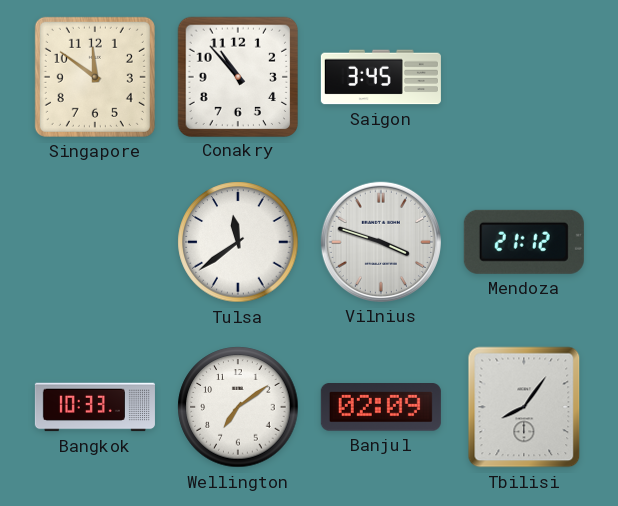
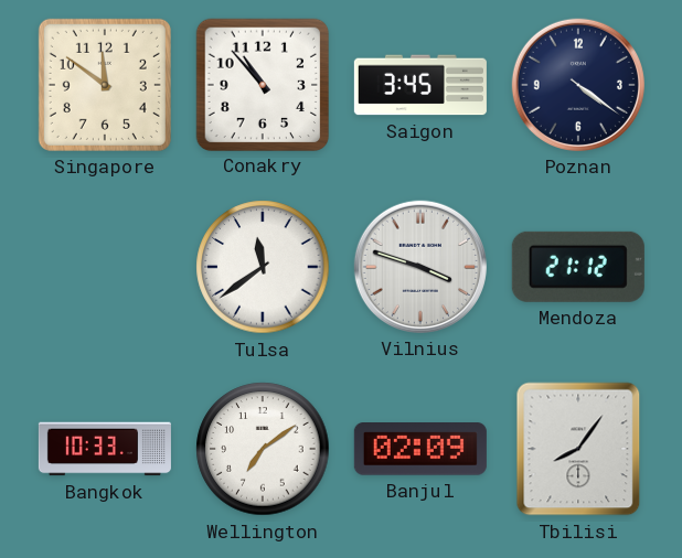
Poznan: none -> 4:21 (578, 85)
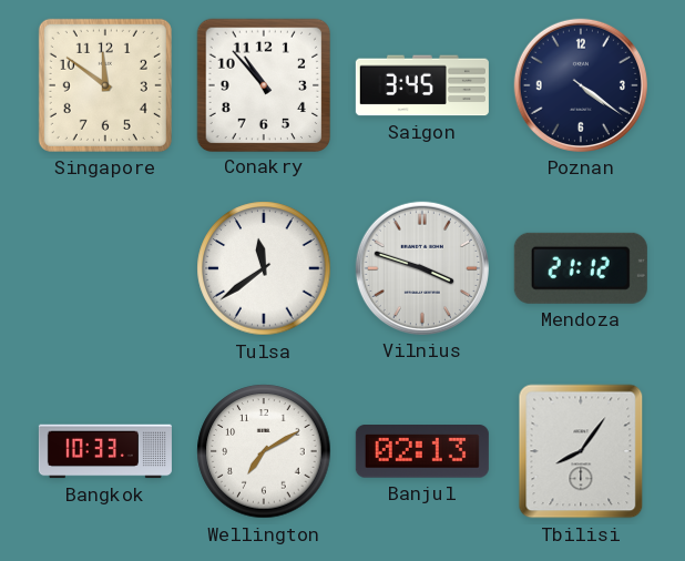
Wellington: 7:09 -> 7:10 (264, 451)
Banjul: 02:09 -> 02:13 (422, 452)
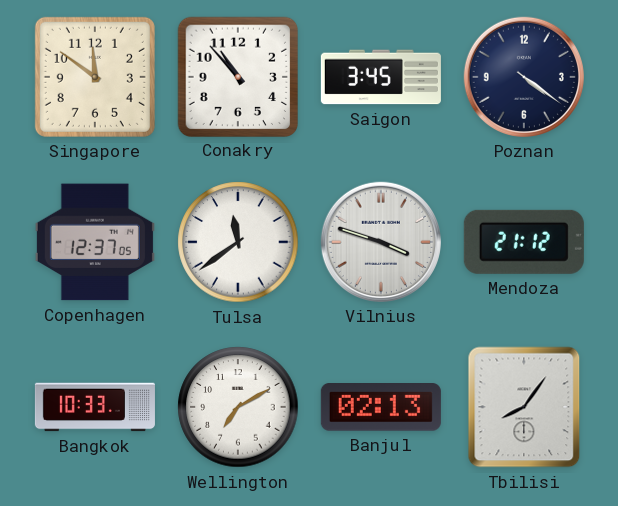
Copenhagen: none -> 12:37 (95, 242)
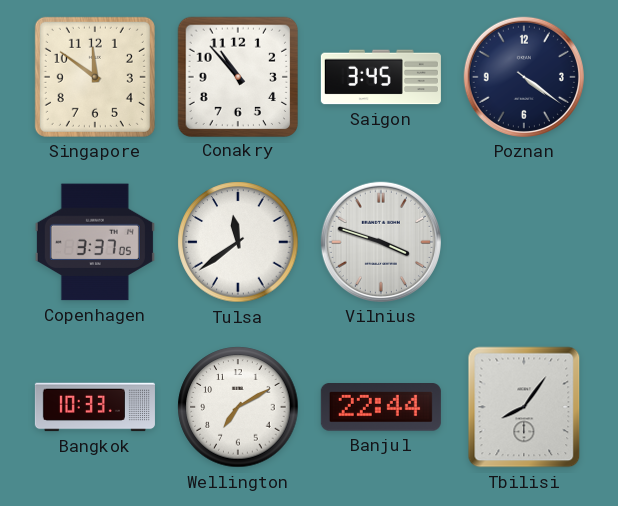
Copenhagen: 12:37 -> 3:37 (95, 242)
Mendoza: 21:12 -> none (524, 242)
Banjul: 02:13 -> 22:44 (381, 408)
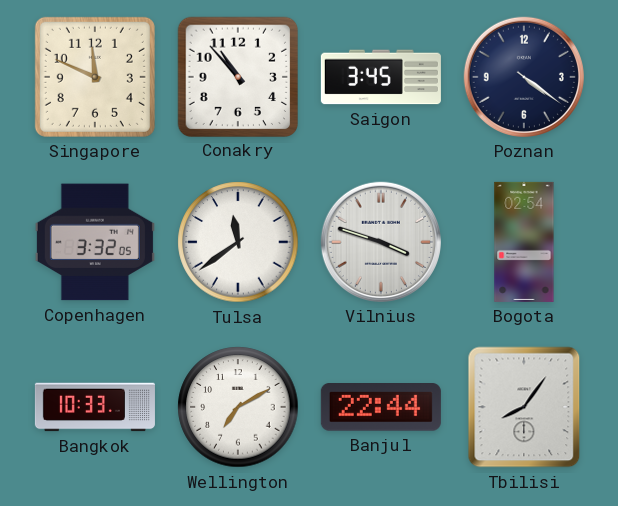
Singapore: 11:51 -> 11:49 (95, 77)
Copenhagen: 3:37 -> 3:32 (95, 242)
Bogota: none -> 02:54 (524, 242)
